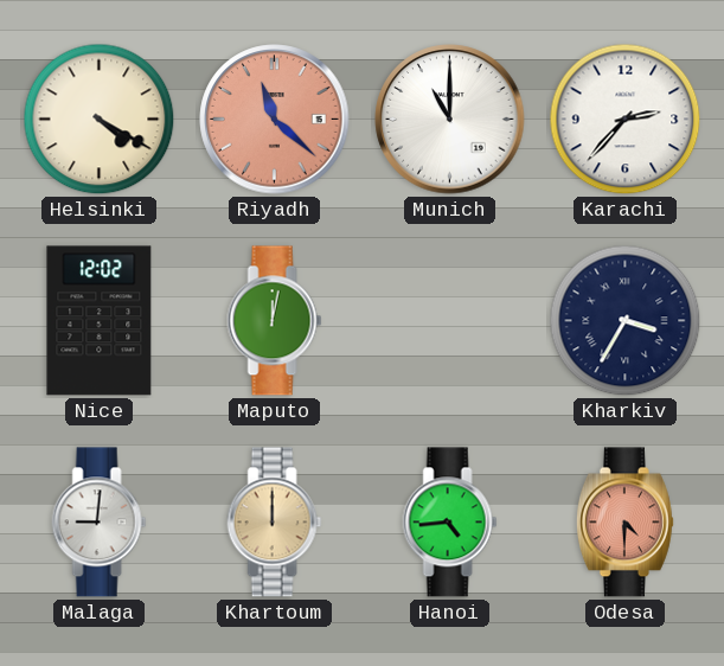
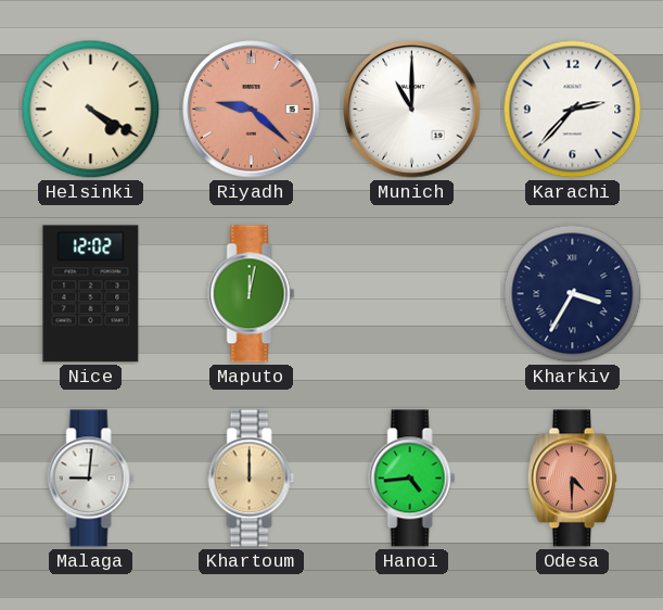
Riyadh: 11:22 -> 9:22 (252, 110)
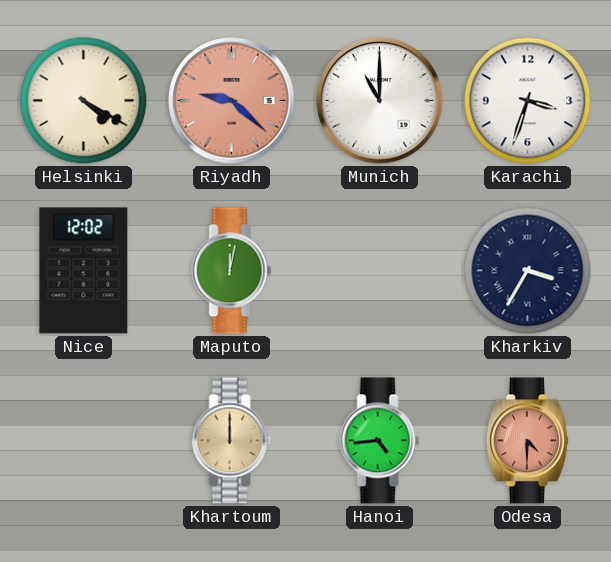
Karachi: 2:37 -> 3:33 (528, 101)
Malaga: 9:01 -> none (91, 479)
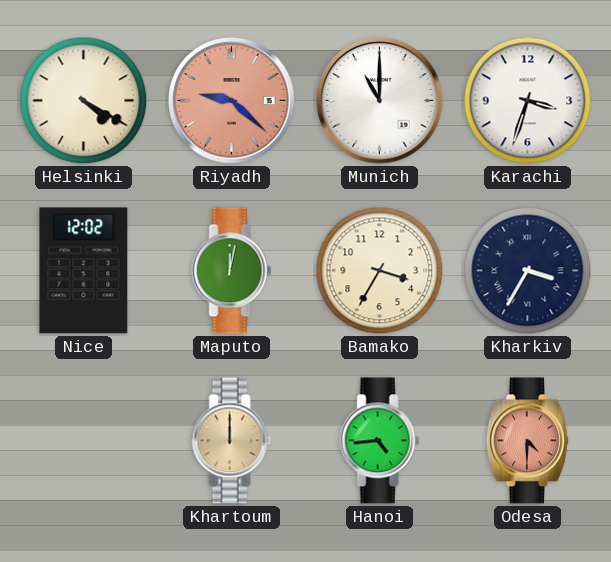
Bamako: none -> 3:35 (380, 271)
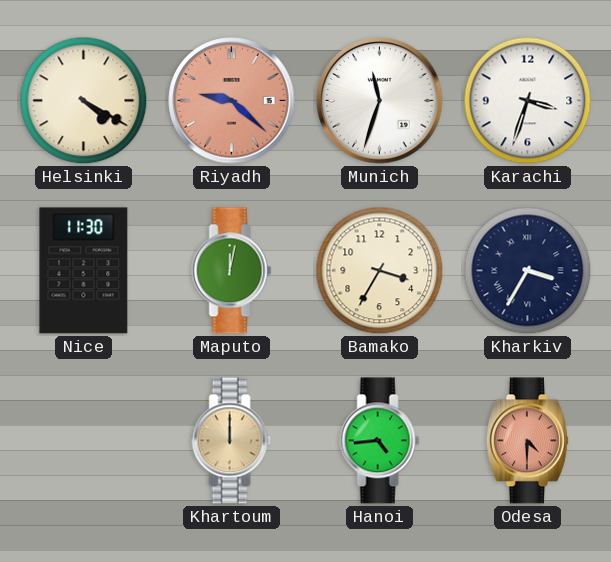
Munich: 11:00 -> 11:33 (380, 101)
Nice: 12:02 -> 11:30 (84, 271)
